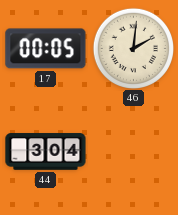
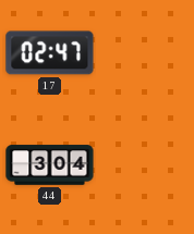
17: 00:05 -> 02:47 (50, 53)
46: 2:01 -> none (133, 48)
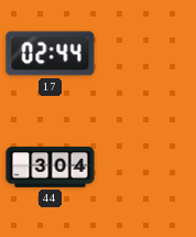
17: 02:47 -> 02:44 (51, 54)
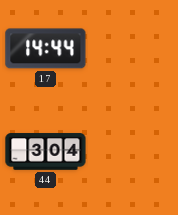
17: 02:44 -> 14:44 (46, 49)
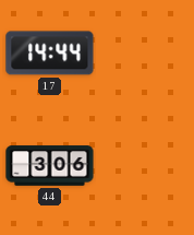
44: 3:04 -> 3:06 (50, 166)
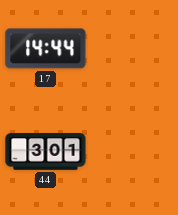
44: 3:06 -> 3:01 (46, 152)
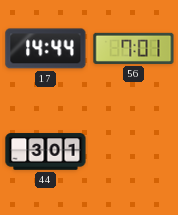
56: none -> 7:01 (134, 48)
